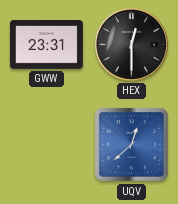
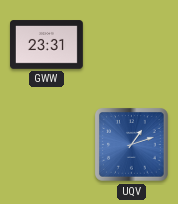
HEX: 12:30 -> none (131, 44)
UQV: 12:38 -> 1:12 (132, 145)
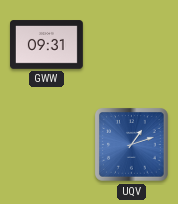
GWW: 23:31 -> 09:31 (47, 45)
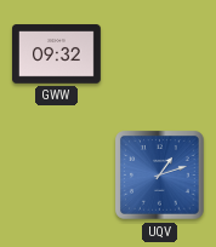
GWW: 09:31 -> 09:32 (57, 54)
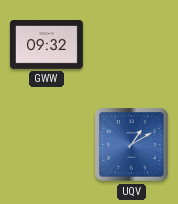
UQV: 1:12 -> 1:10 (132, 145)
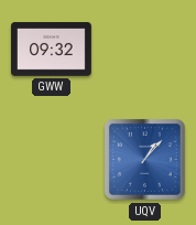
UQV: 1:10 -> 1:07 (145, 160)
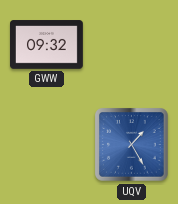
UQV: 1:07 -> 1:25 (132, 145)
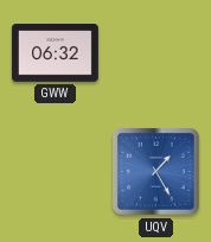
GWW: 09:32 -> 06:32 (56, 53)
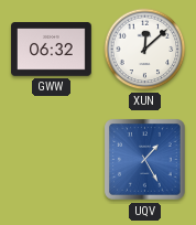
XUN: none -> 12:08 (145, 50)
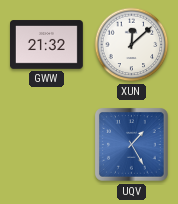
GWW: 06:32 -> 21:32 (47, 45)
